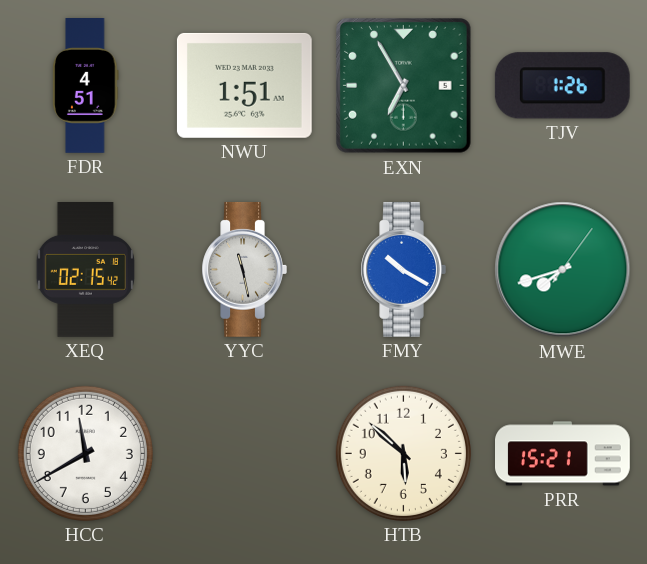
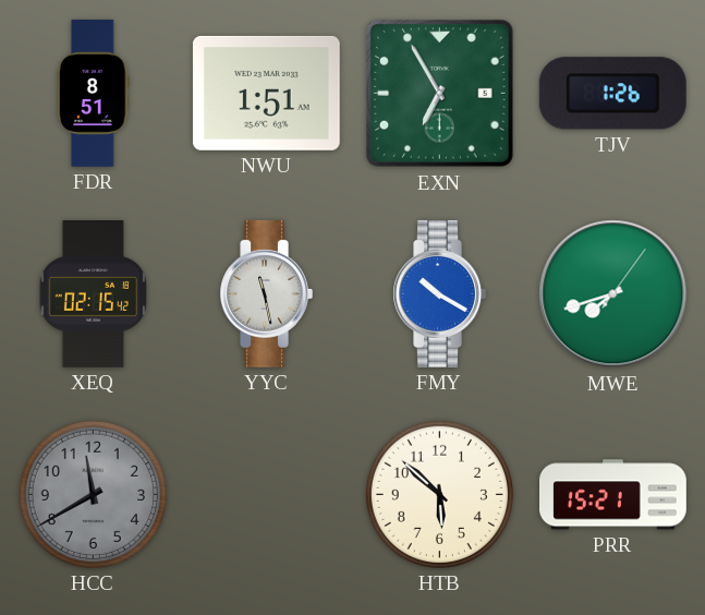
FDR: 4:51 -> 8:51 (94, 94)
HCC dial: white -> grey (93, 494)
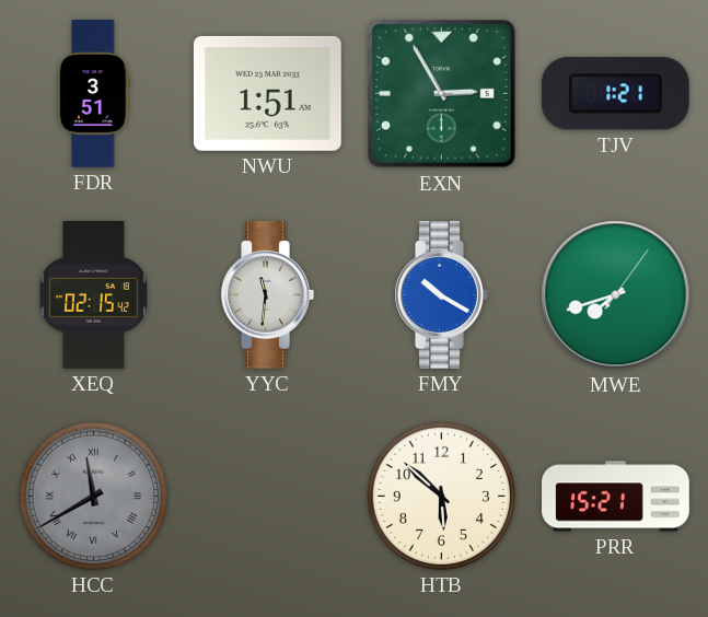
FDR: 8:51 -> 3:51 (94, 94)
EXN: 6:55 -> 2:55 (442, 94)
TJV: 1:26 -> 1:21 (615, 94)
YYC: 11:28 -> 11:31 (267, 294)
HCC numerals: Arabic -> Roman (93, 496)
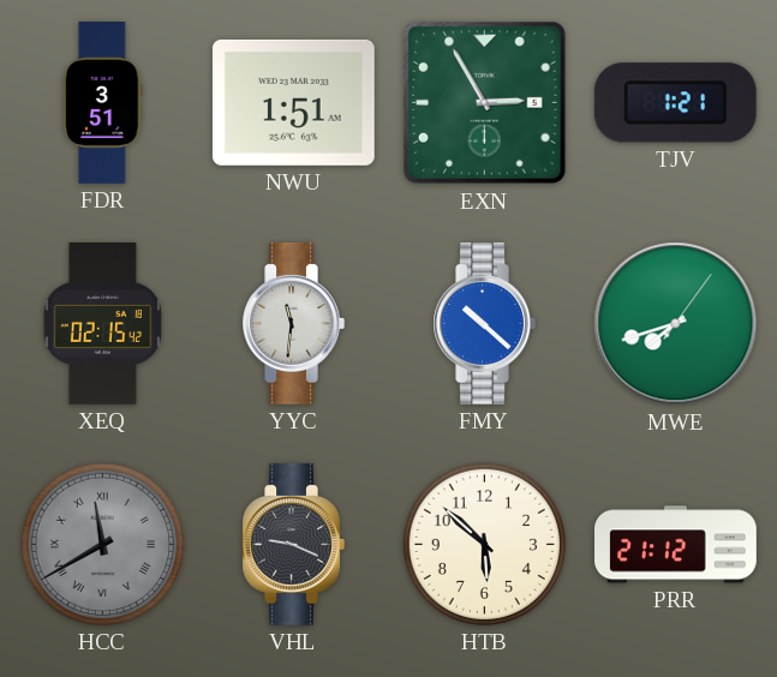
FMY: 10:20 -> 10:22 (484, 323)
VHL: none -> 9:19 (293, 544)
PRR: 15:21 -> 21:12 (676, 545)
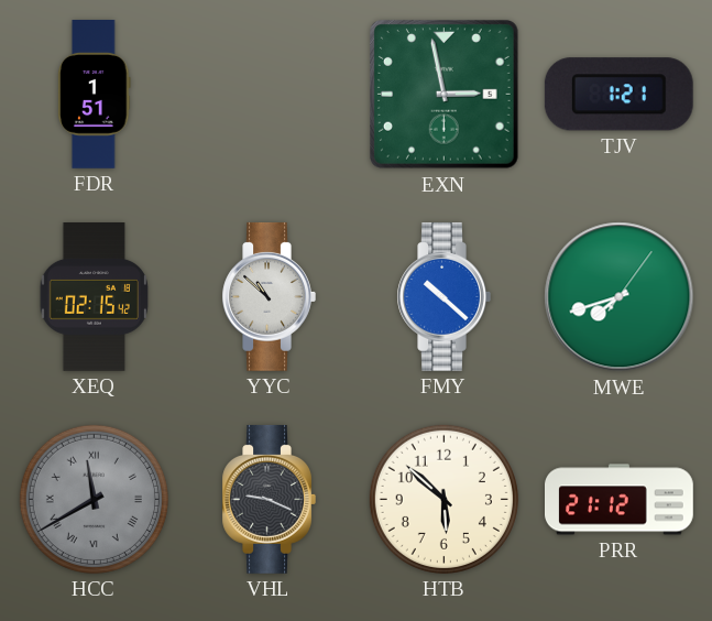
FDR: 3:51 -> 1:51 (95, 95)
NWU: 1:51 -> none (293, 102)
EXN: 2:55 -> 2:58 (445, 95)
YYC: 11:31 -> 10:52 (269, 296)
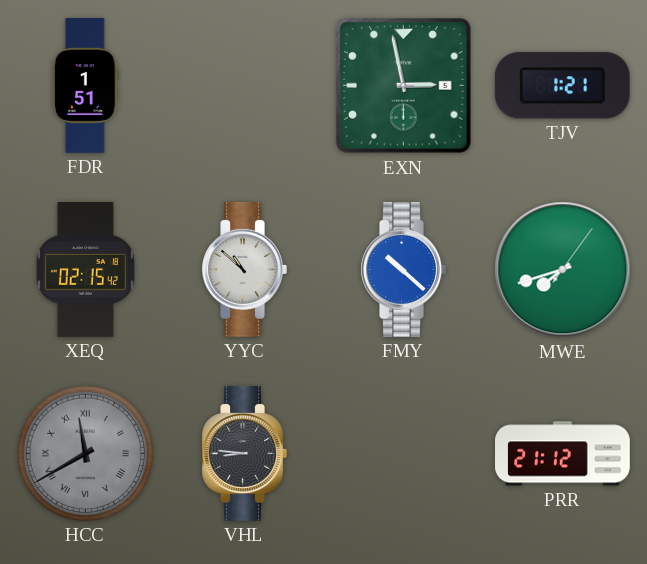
VHL: 9:19 -> 8:46 (244, 453)
HTB: 5:52 -> none (443, 499)
